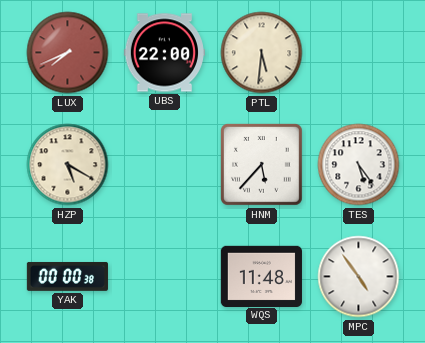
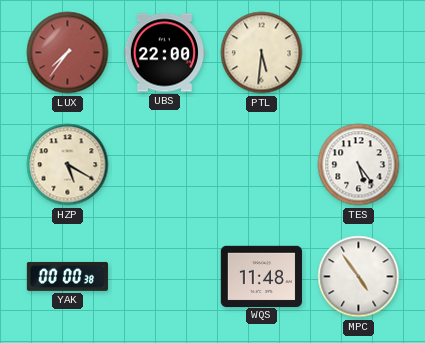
LUX: 7:41 -> 7:36 (68, 53)
HNM: 5:37 -> none (262, 165)
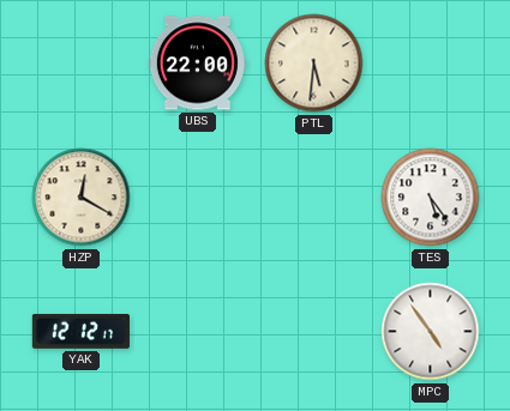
LUX: 7:36 -> none (68, 53)
HZP: 5:20 -> 12:20 (82, 198)
YAK: 00:00 -> 12:12 (80, 331)
WQS: 11:48 -> none (261, 276)
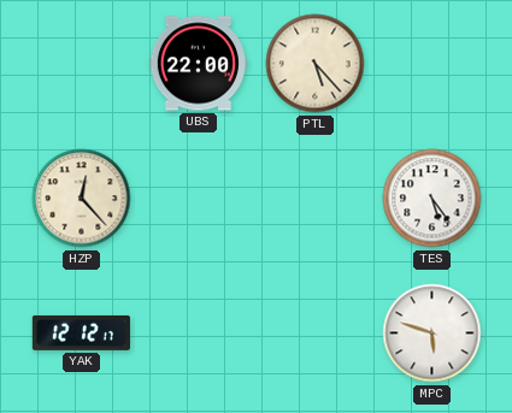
PTL: 5:31 -> 5:23 (316, 64)
HZP: 12:20 -> 12:23 (82, 199)
MPC: 4:54 -> 5:48 (432, 334)
